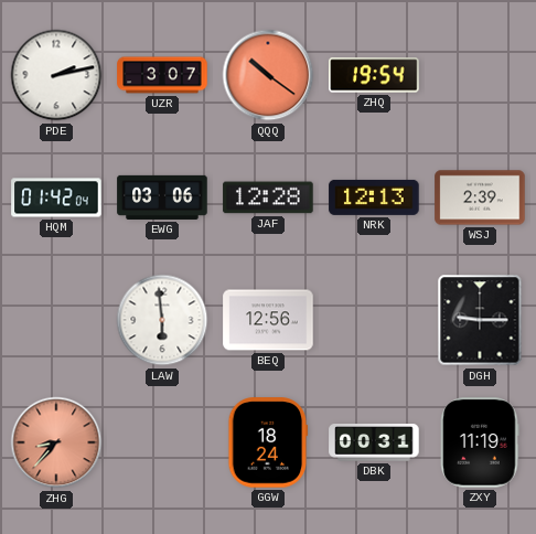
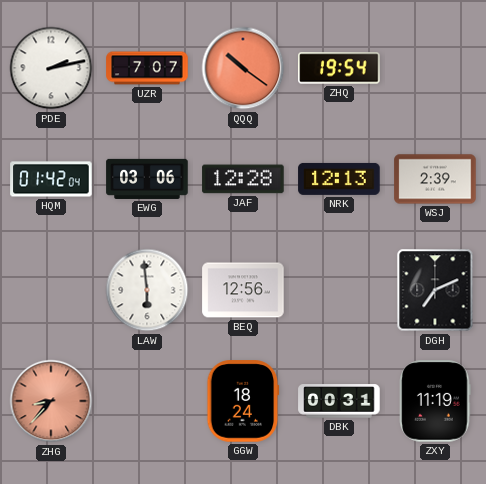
UZR: 3:07 -> 7:07 (147, 68)
DGH: 9:15 -> 7:11 (435, 290)
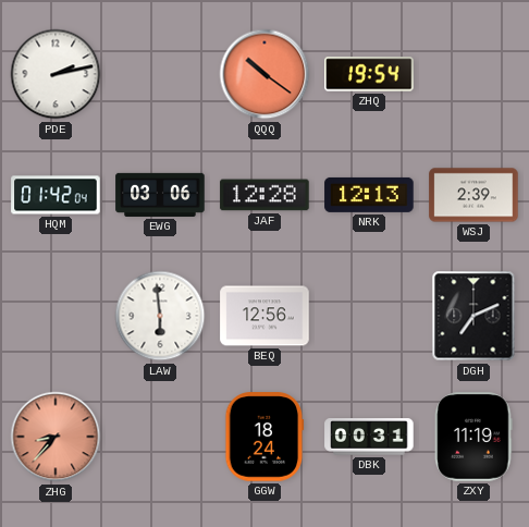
UZR: 7:07 -> none (147, 68)
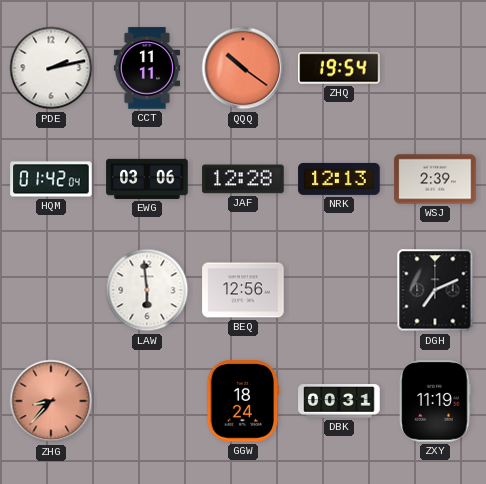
CCT: none -> 11:11 (146, 68)
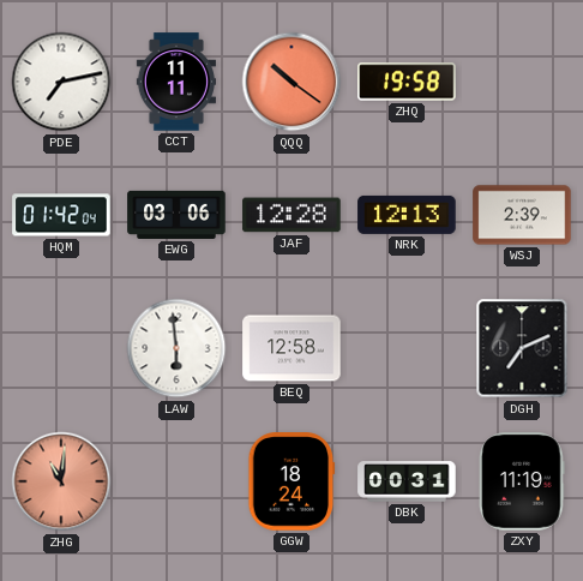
PDE: 2:13 -> 7:13 (61, 82)
ZHQ: 19:54 -> 19:58 (407, 82)
BEQ: 12:56 -> 12:58 (291, 348)
ZHG: 8:37 -> 11:01 (61, 481)
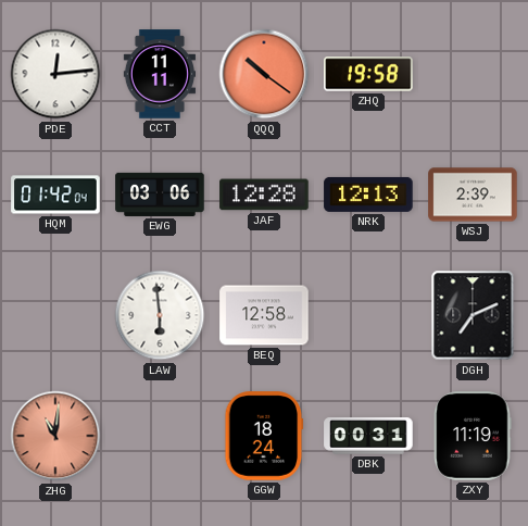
PDE: 7:13 -> 12:14 (55, 74)
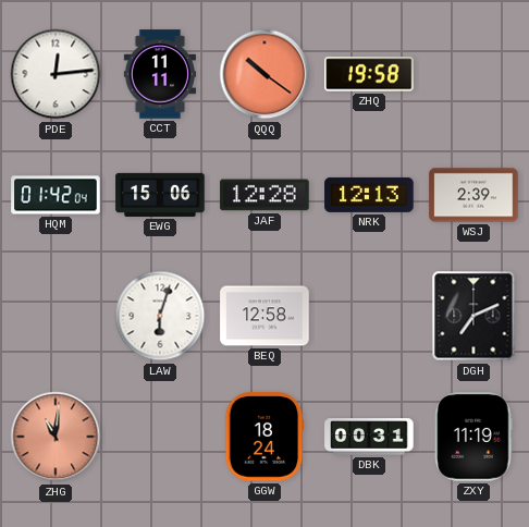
EWG: 03:06 -> 15:06 (160, 195)
LAW: 5:59 -> 6:03 (160, 316)
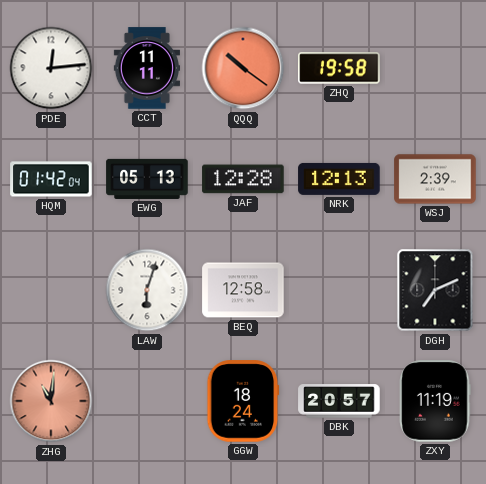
EWG: 15:06 -> 05:13 (147, 179)
DBK: 00:31 -> 20:57 (339, 401)
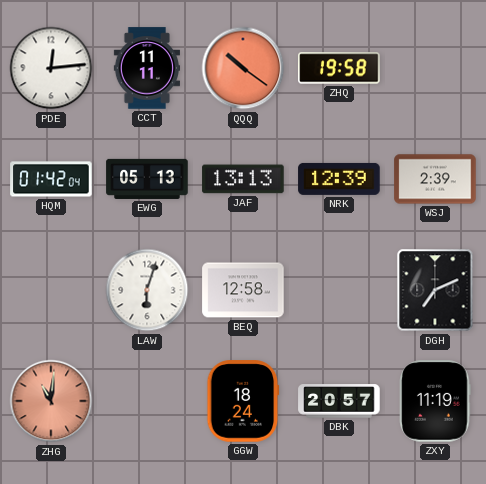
JAF: 12:28 -> 13:13 (243, 179)
NRK: 12:13 -> 12:39 (339, 179)
